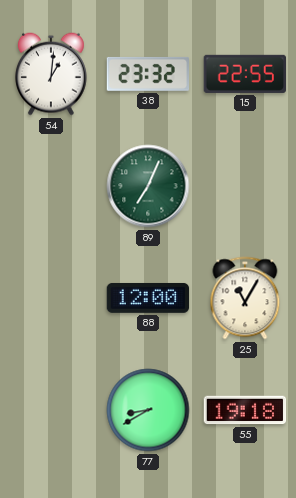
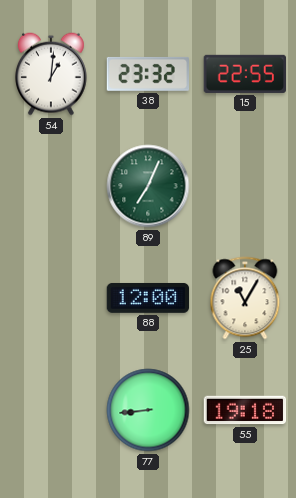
77: 8:40 -> 8:44 (148, 410)
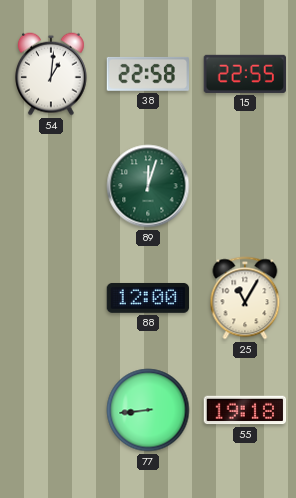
38: 23:32 -> 22:58 (147, 74)
89: 7:04 -> 12:03 (148, 186)
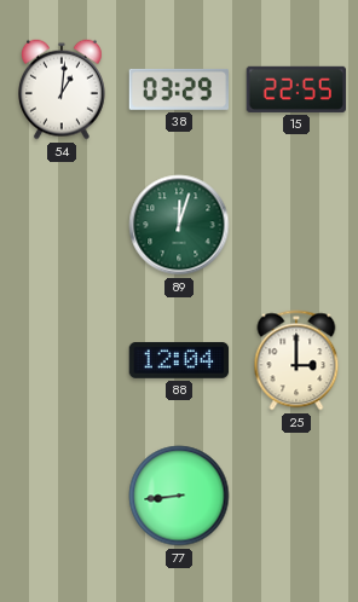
38: 22:58 -> 03:29 (178, 89)
88: 12:00 -> 12:04 (179, 360)
25: 11:05 -> 3:00 (296, 360)
55: 19:18 -> none (245, 410)
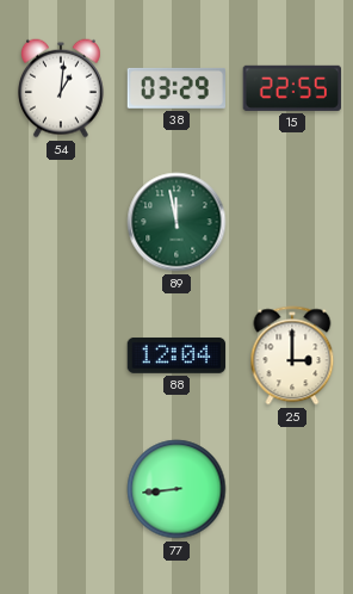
89: 12:03 -> 11:58 (176, 222)
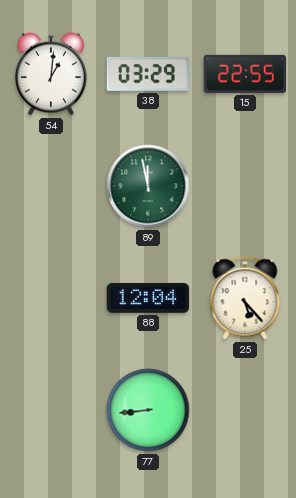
25: 3:00 -> 5:23 (245, 298)
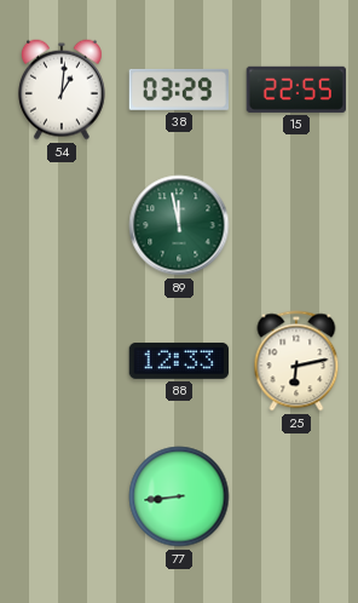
88: 12:04 -> 12:33 (179, 361)
25: 5:23 -> 6:13 (296, 361)
